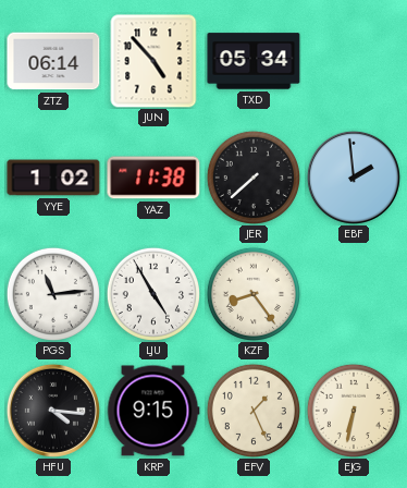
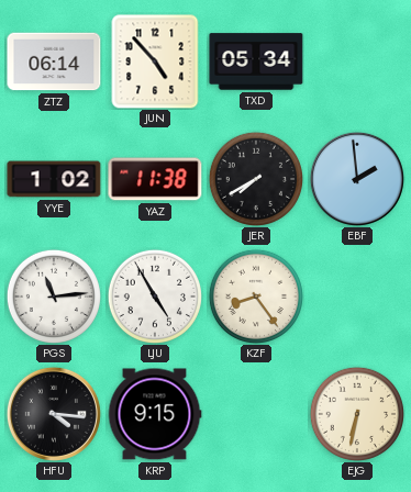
JER: 7:38 -> 7:40 (255, 178)
EFV: 1:26 -> none (252, 410)
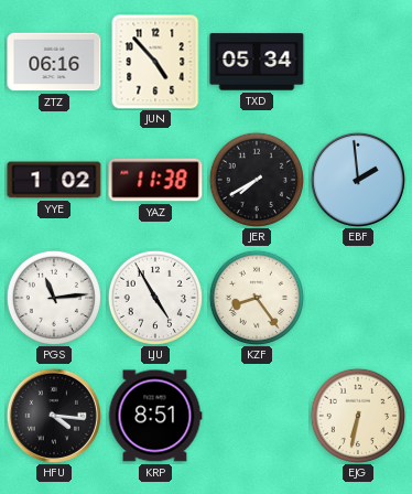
ZTZ: 06:14 -> 06:16 (54, 62)
KRP: 9:15 -> 8:51 (155, 416)
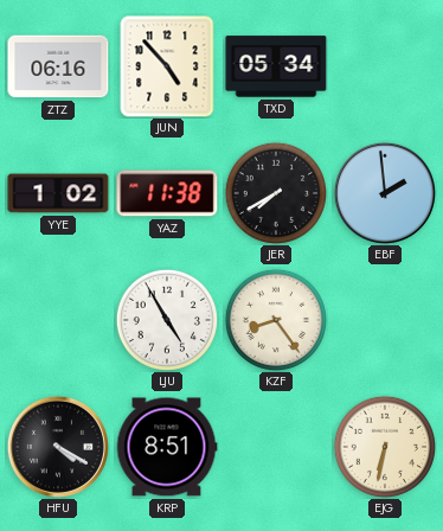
PGS: 11:14 -> none (53, 297)
HFU: 4:16 -> 4:20 (58, 447)
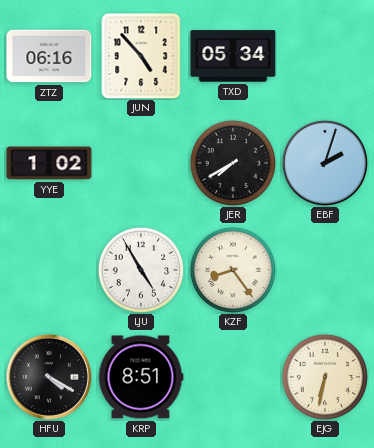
YAZ: 11:38 -> none (167, 193)
EBF: 1:59 -> 2:03 (325, 163)
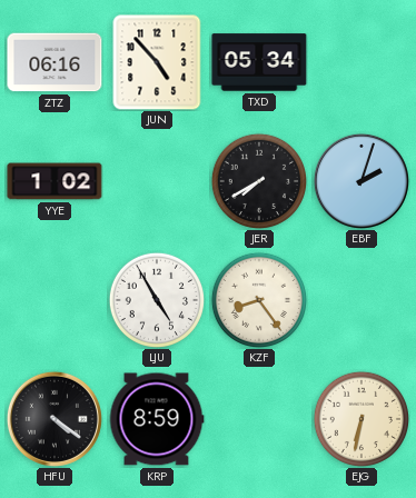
HFU: 4:20 -> 4:21 (55, 419)
KRP: 8:51 -> 8:59 (157, 419)
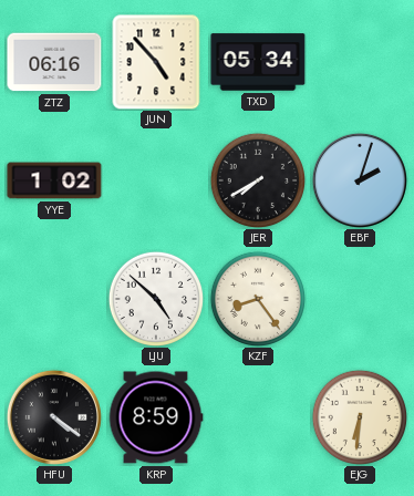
LJU: 4:55 -> 4:52 (155, 298)
EJG: 6:32 -> 6:31 (359, 416)
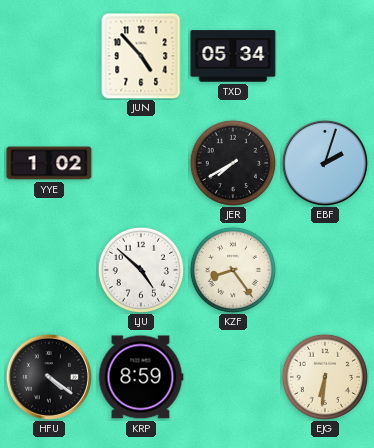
ZTZ: 06:16 -> none (54, 62)
